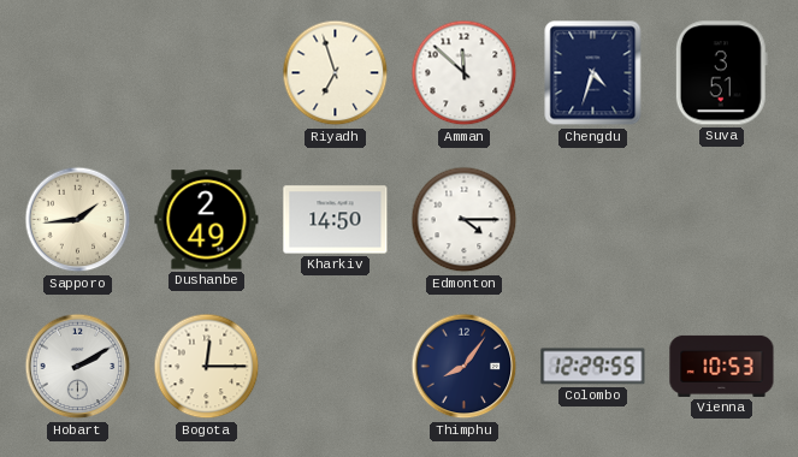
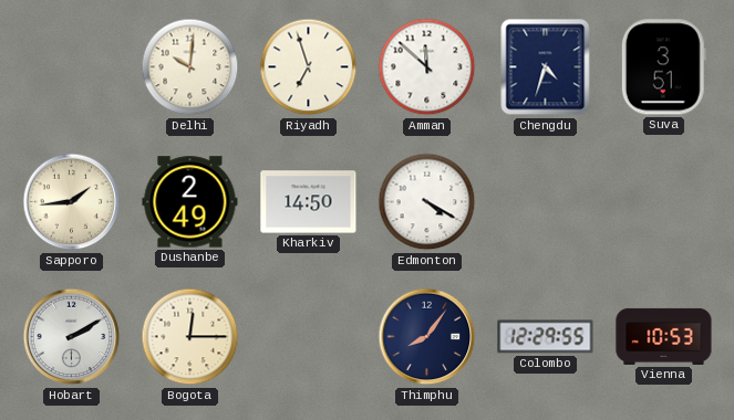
Delhi: none -> 10:01 (190, 67)
Edmonton: 4:15 -> 4:20 (427, 202)
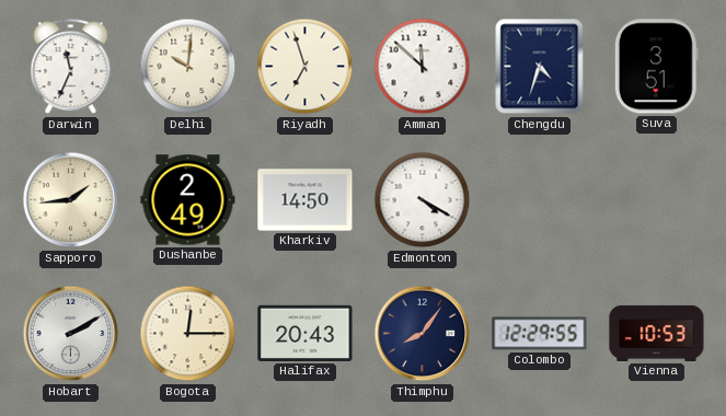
Darwin: none -> 11:34 (71, 67)
Halifax: none -> 20:43 (306, 333)
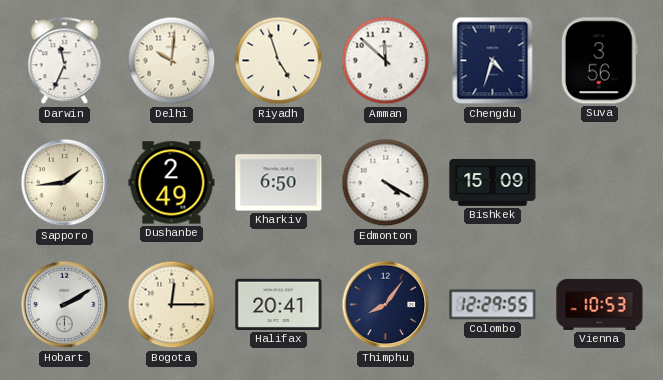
Riyadh: 6:57 -> 4:57 (279, 61)
Suva: 3:51 -> 3:56 (599, 61)
Kharkiv: 14:50 -> 6:50 (279, 183)
Bishkek: none -> 15:09 (493, 182)
Halifax: 20:43 -> 20:41 (279, 304)
